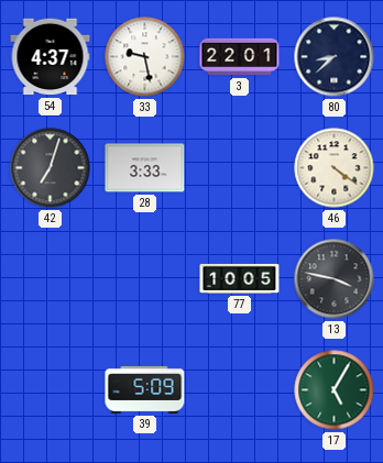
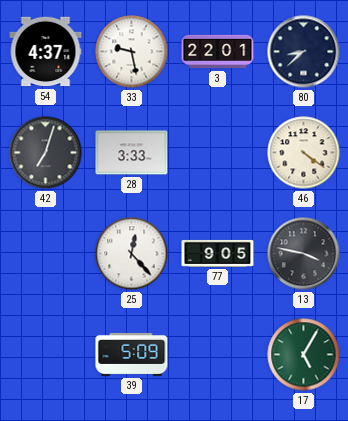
25: none -> 12:23 (132, 254)
77: 10:05 -> 9:05 (218, 253)
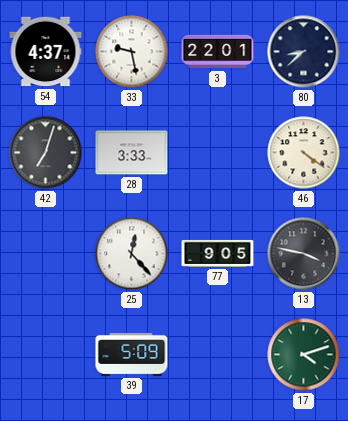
17: 5:05 -> 4:12 (304, 355)
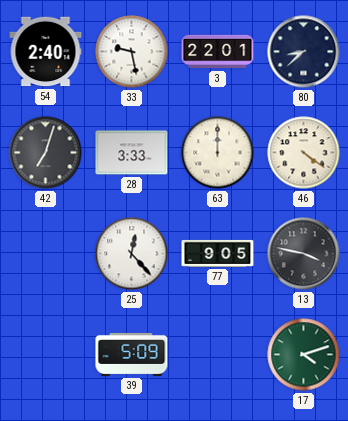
54: 4:37 -> 2:40 (46, 52)
63: none -> 12:00 (218, 153)
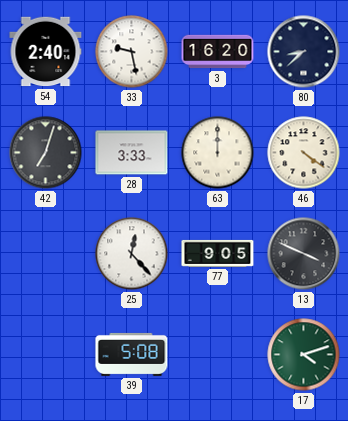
3: 22:01 -> 16:20 (218, 52)
13: 3:47 -> 3:49 (304, 254)
39: 5:09 -> 5:08 (132, 354)
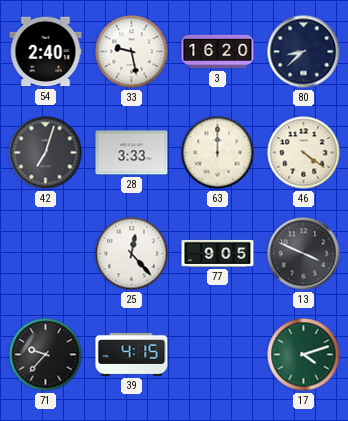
71: none -> 9:37 (46, 355)
39: 5:08 -> 4:15 (132, 354)
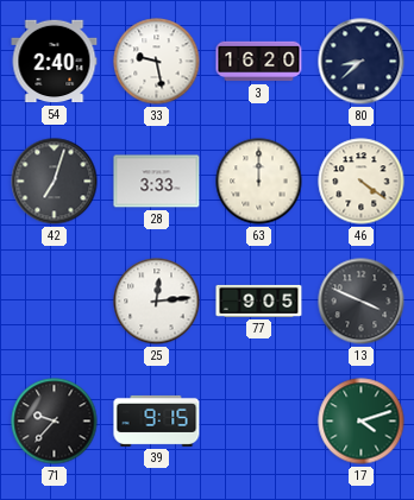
25: 12:23 -> 12:14 (157, 302)
39: 4:15 -> 9:15 (157, 420)
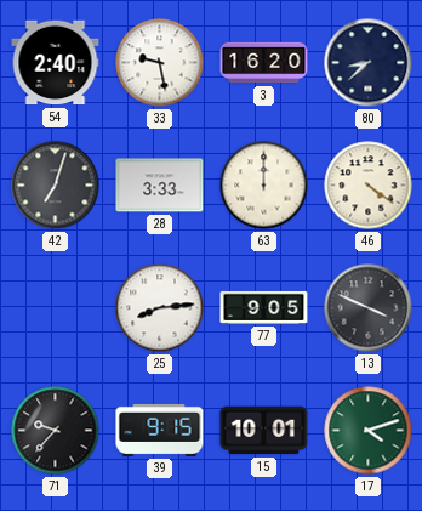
25: 12:14 -> 8:14 (160, 308)
15: none -> 10:01 (264, 431)
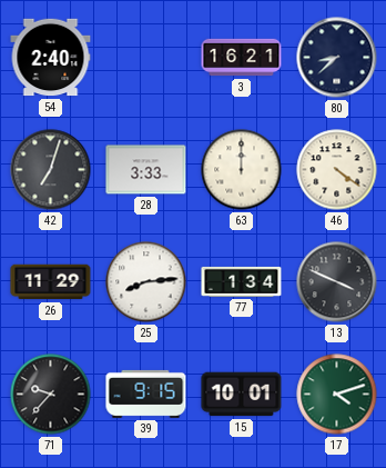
33: 9:28 -> none (160, 63)
3: 16:20 -> 16:21 (242, 58)
26: none -> 11:29 (51, 282)
77: 9:05 -> 1:34 (242, 281)
